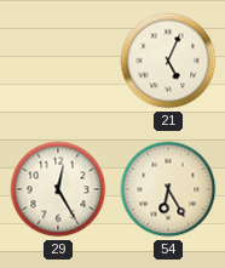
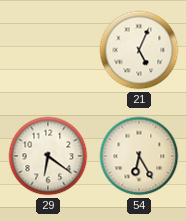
29: 12:25 -> 6:21 (48, 156)
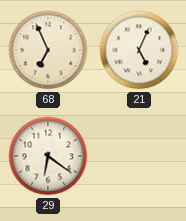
68: none -> 6:56 (48, 50)
54: 6:25 -> none (139, 156)
